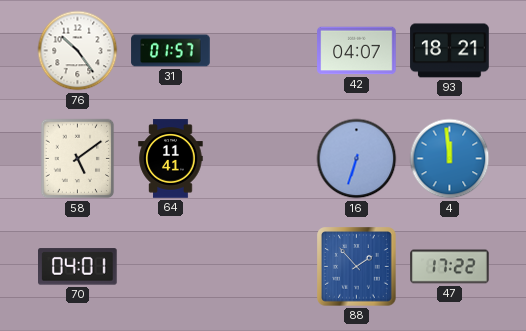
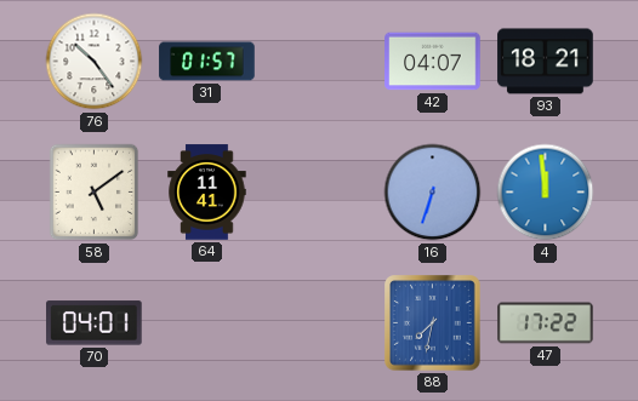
88: 1:53 -> 7:32 (433, 323)
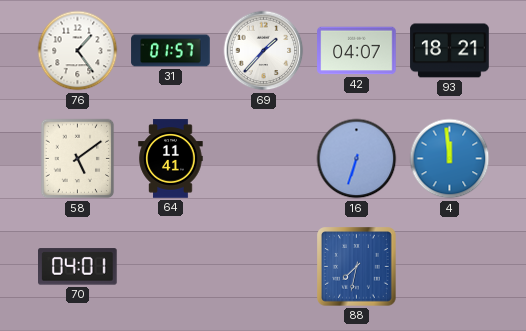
76: 10:24 -> 1:24 (78, 51)
69: none -> 1:37 (264, 51)
47: 17:22 -> none (546, 323)
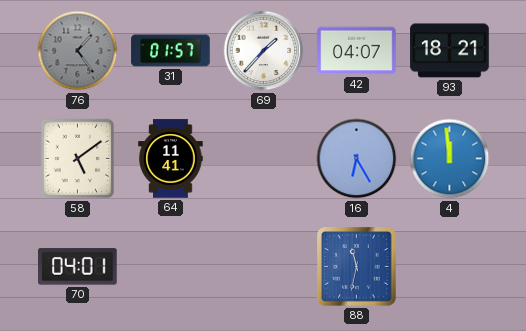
76 dial: white -> grey (78, 51)
16: 6:33 -> 6:25 (357, 159)
88: 7:32 -> 11:32 (357, 267)
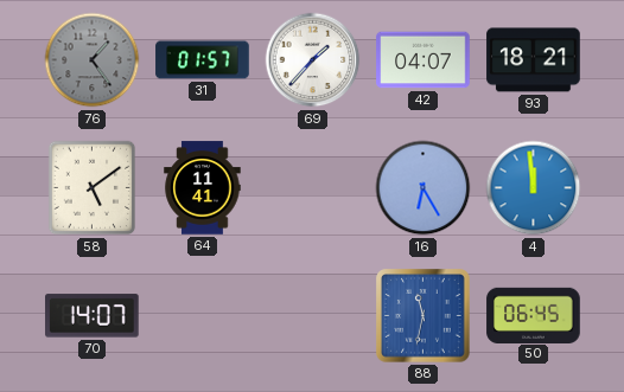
70: 04:01 -> 14:07 (93, 316)
50: none -> 06:45 (534, 315)
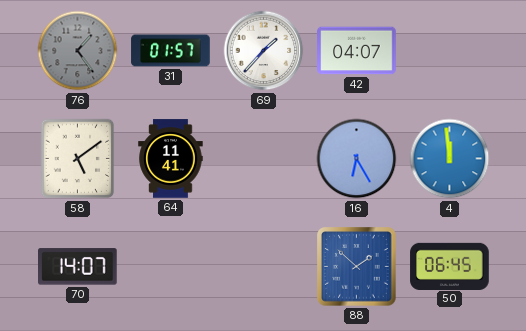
93: 18:21 -> none (534, 60)
88: 11:32 -> 1:52 (357, 267)
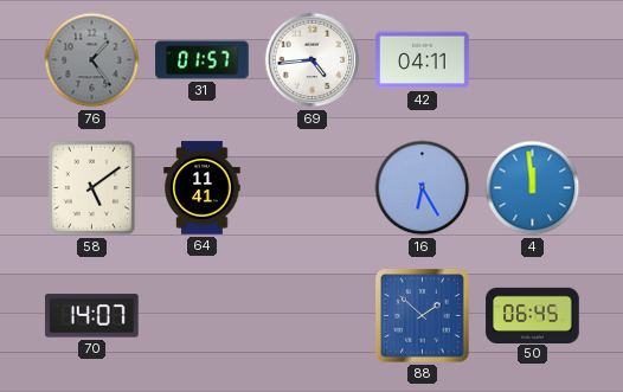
69: 1:37 -> 4:44 (313, 60)
42: 04:07 -> 04:11 (423, 60)
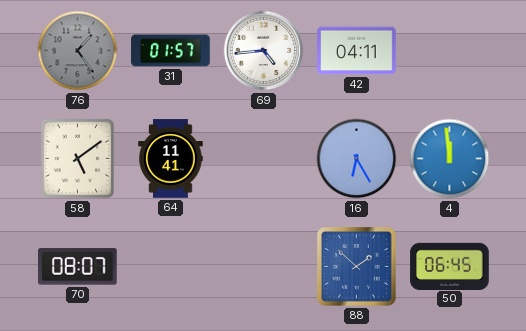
70: 14:07 -> 08:07 (78, 267)
